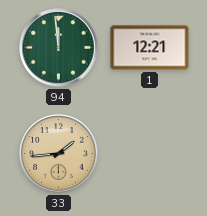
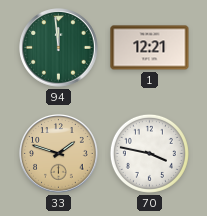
33: 1:44 -> 1:48 (59, 154)
70: none -> 3:47 (149, 153)
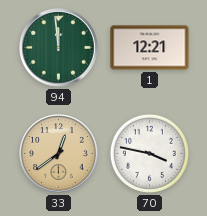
33: 1:48 -> 12:39 (59, 154)
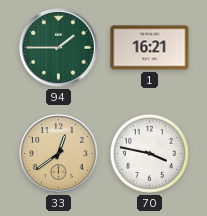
94: 11:59 -> 1:45 (59, 48)
1: 12:21 -> 16:21 (150, 48)
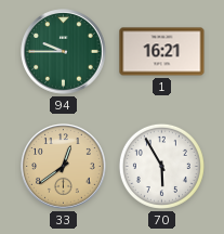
94: 1:45 -> 9:45 (64, 52)
70: 3:47 -> 5:55 (161, 166)
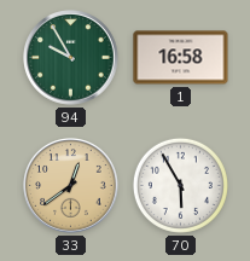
94: 9:45 -> 9:55 (71, 58)
1: 16:21 -> 16:58 (181, 58)
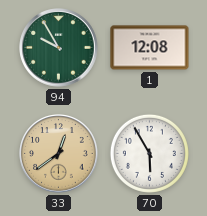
1: 16:58 -> 12:08 (150, 48)
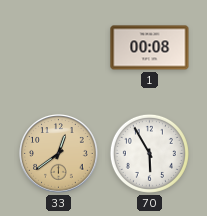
94: 9:55 -> none (59, 48)
1: 12:08 -> 00:08 (150, 48)
